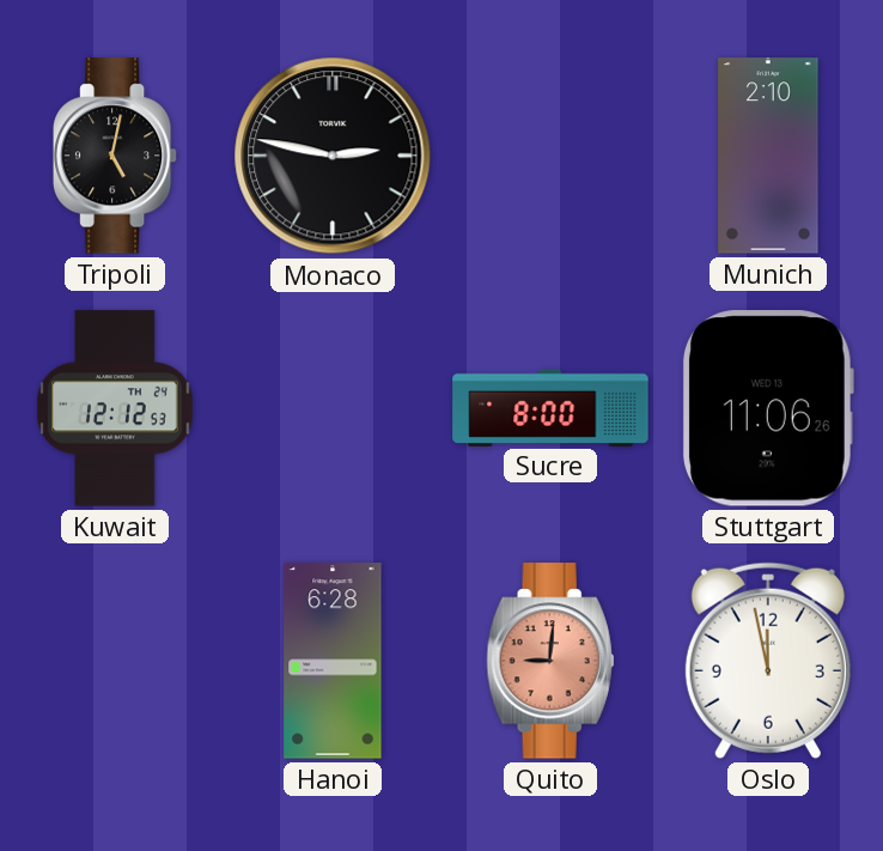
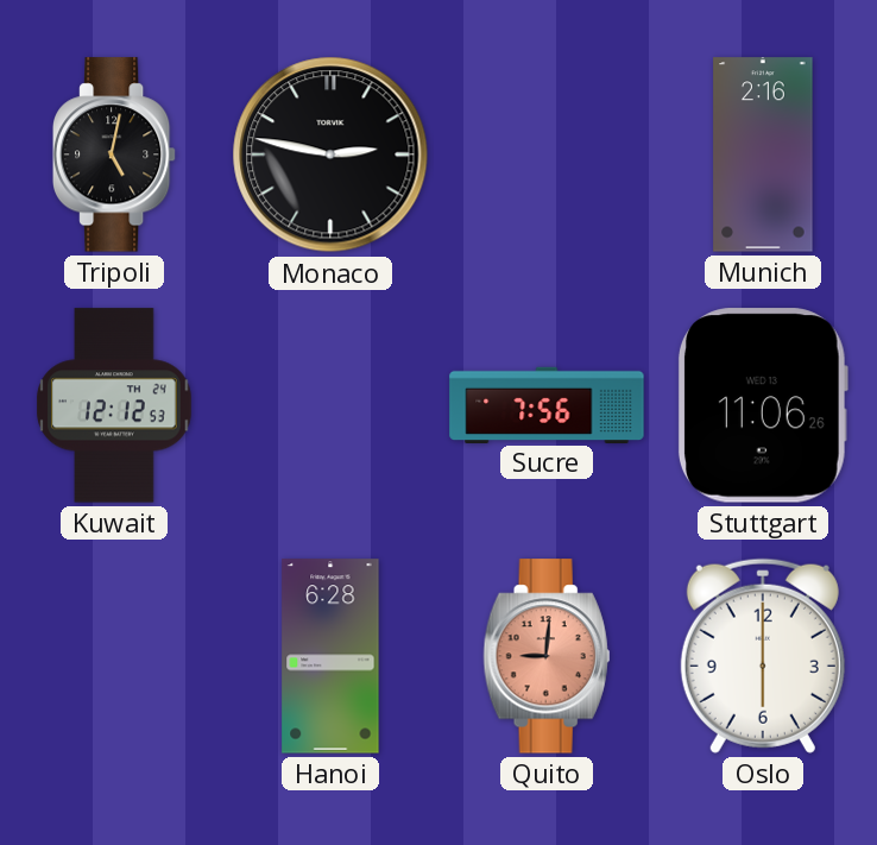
Munich: 2:10 -> 2:16 (763, 155)
Sucre: 8:00 -> 7:56 (547, 404)
Oslo: 11:58 -> 6:00 (763, 656)
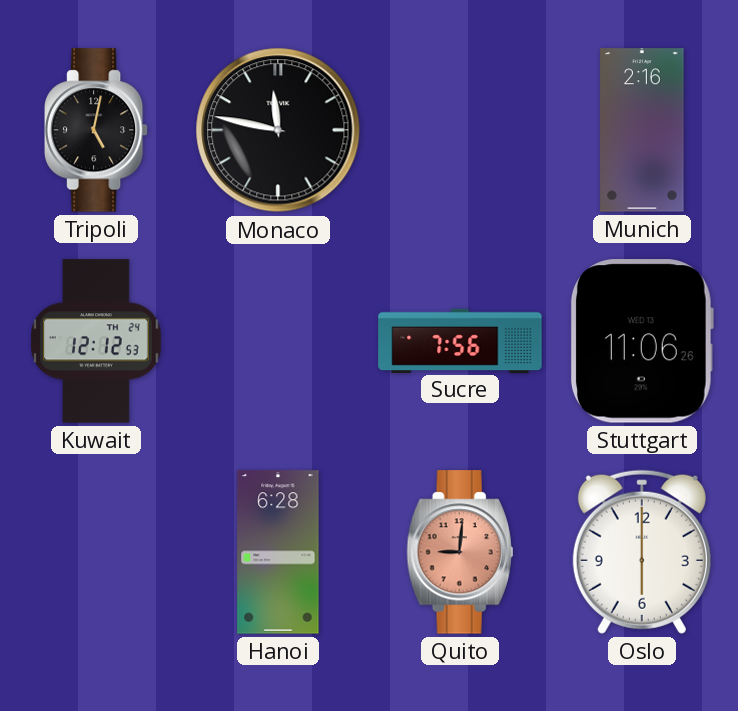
Monaco: 2:47 -> 11:47 (278, 130)
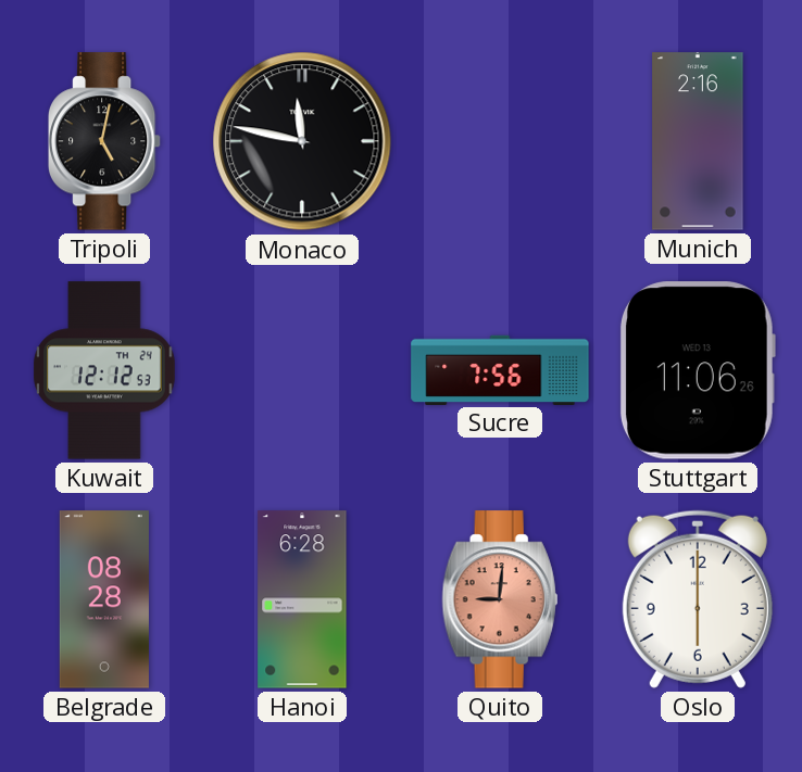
Belgrade: none -> 08:28 (104, 599)
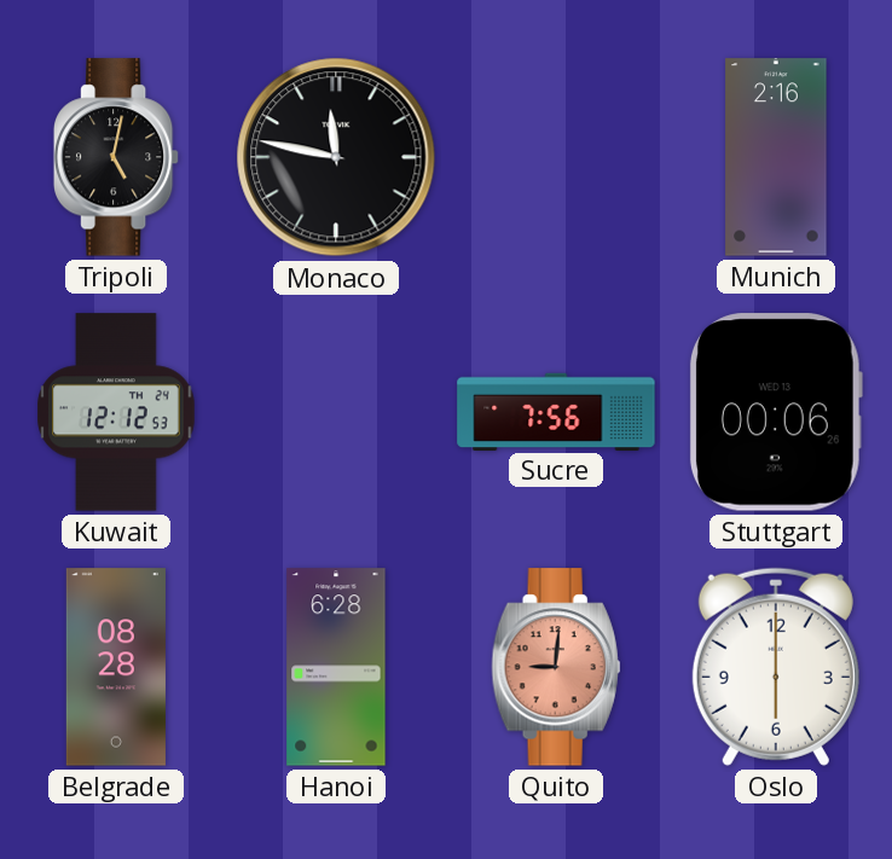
Stuttgart: 11:06 -> 00:06 (776, 412)
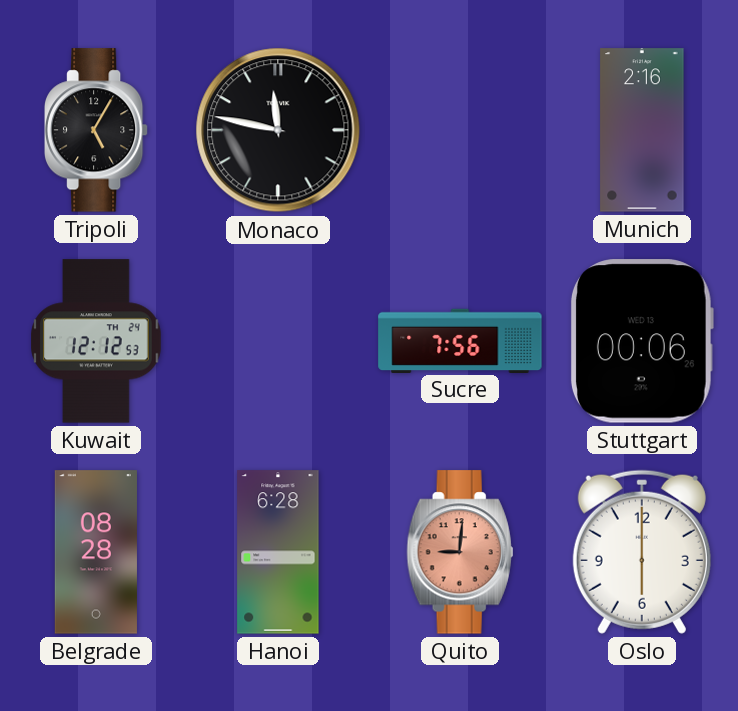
Tripoli: 5:02 -> 5:05 (96, 130)
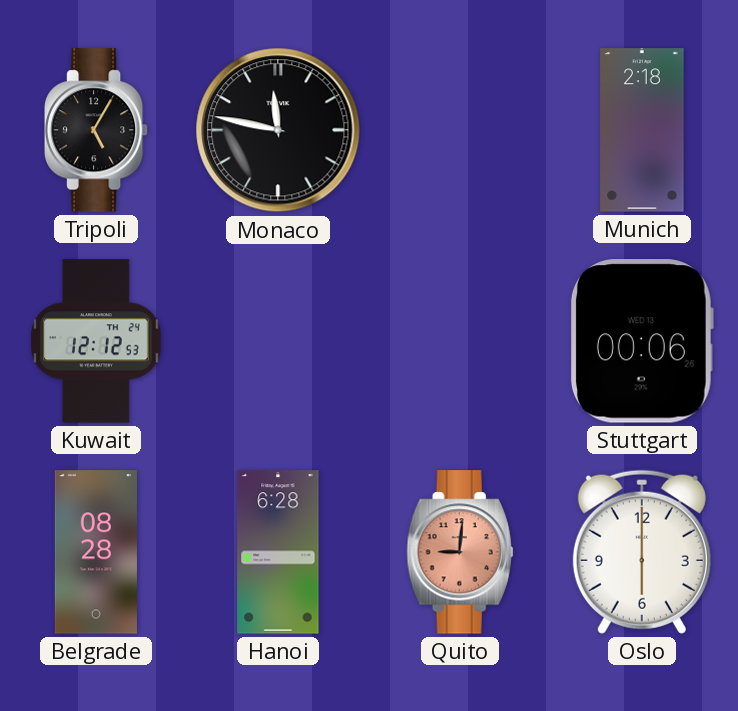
Munich: 2:16 -> 2:18 (642, 130)
Sucre: 7:56 -> none (460, 340)
